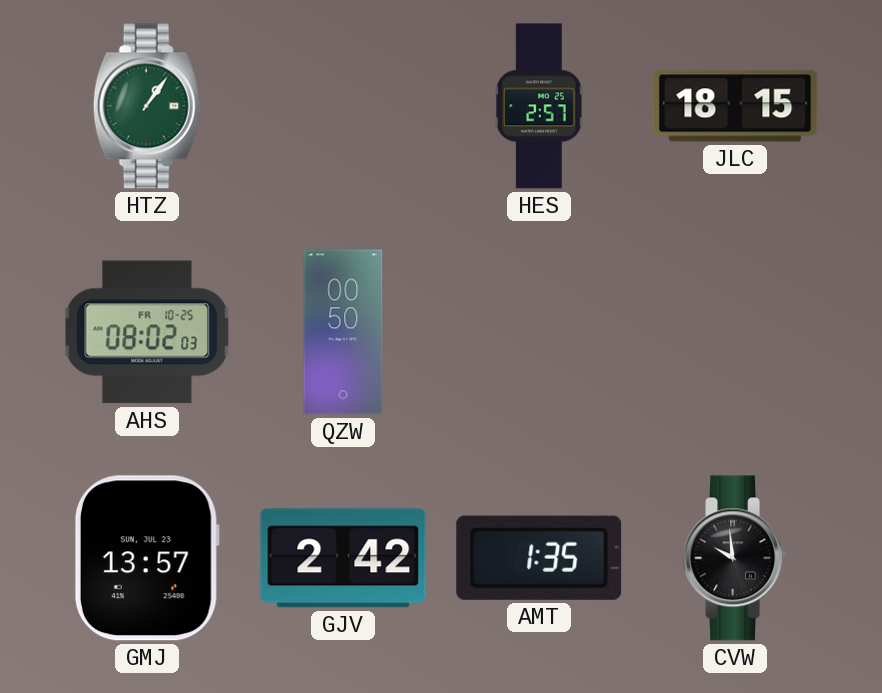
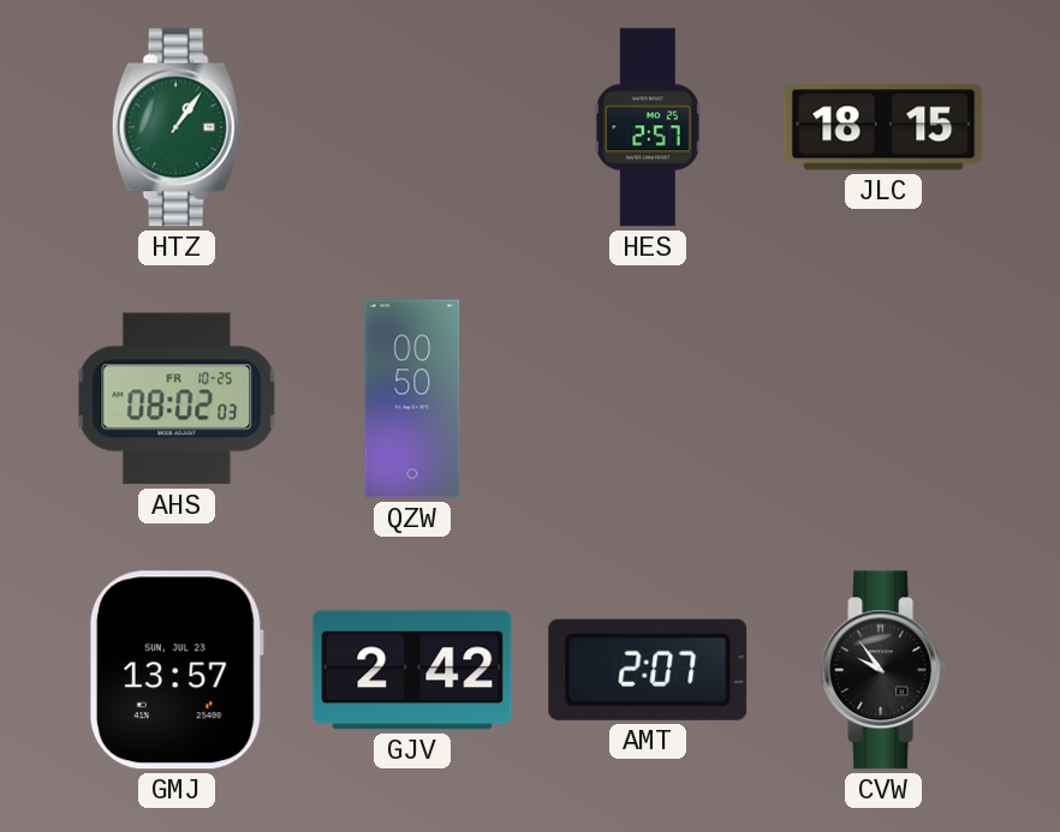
AMT: 1:35 -> 2:07 (648, 670)
CVW: 9:59 -> 9:54 (883, 670)
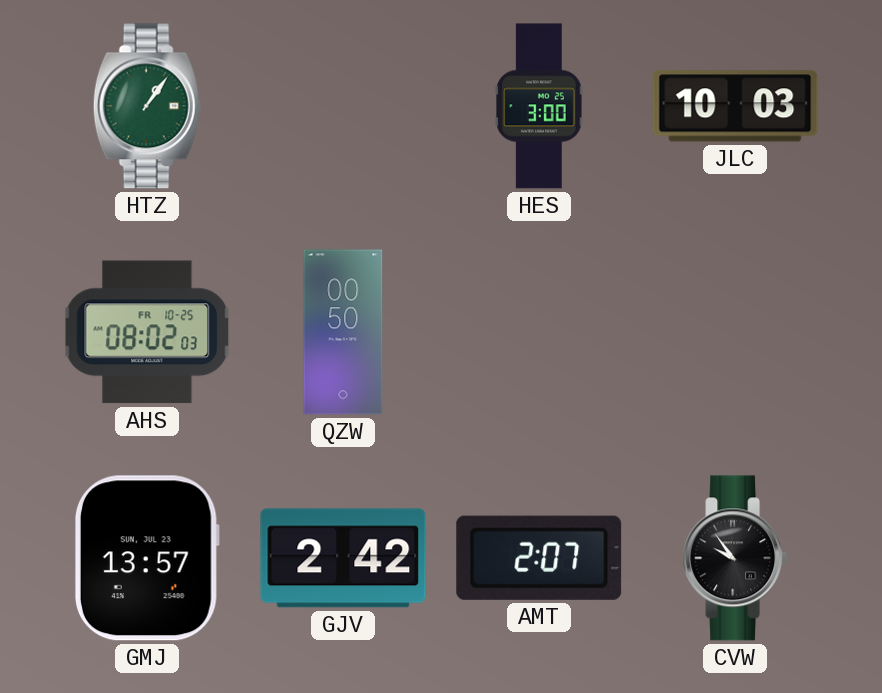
HES: 2:57 -> 3:00 (539, 106)
JLC: 18:15 -> 10:03 (735, 106)
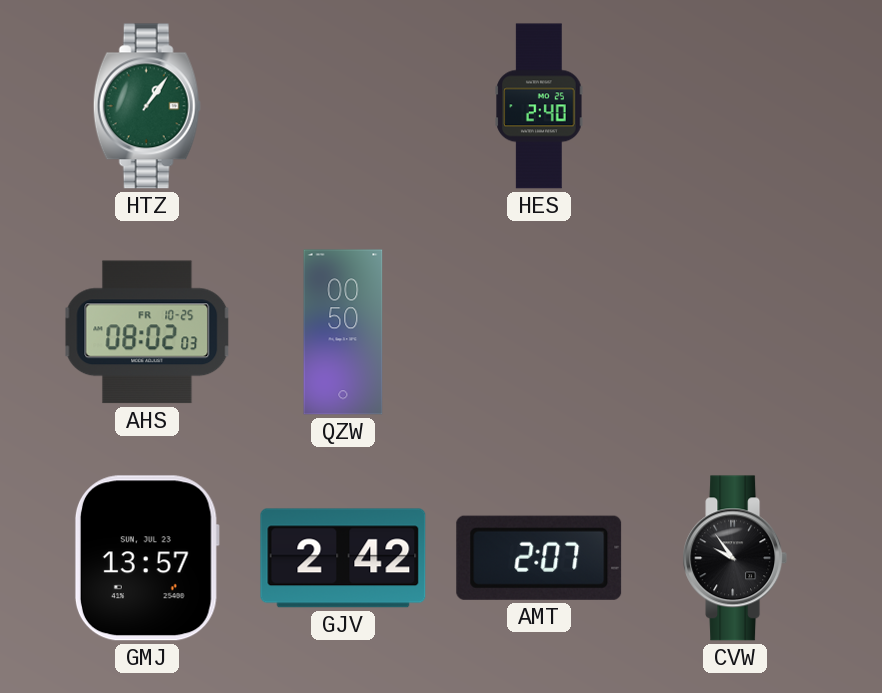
HES: 3:00 -> 2:40 (539, 106)
JLC: 10:03 -> none (735, 106)
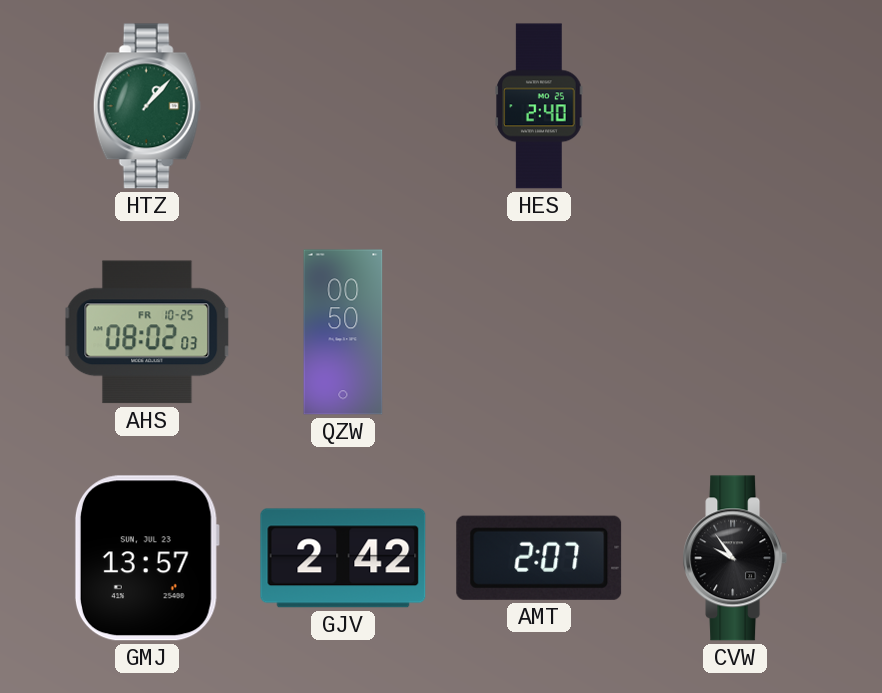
HTZ: 1:06 -> 1:07 (147, 106)
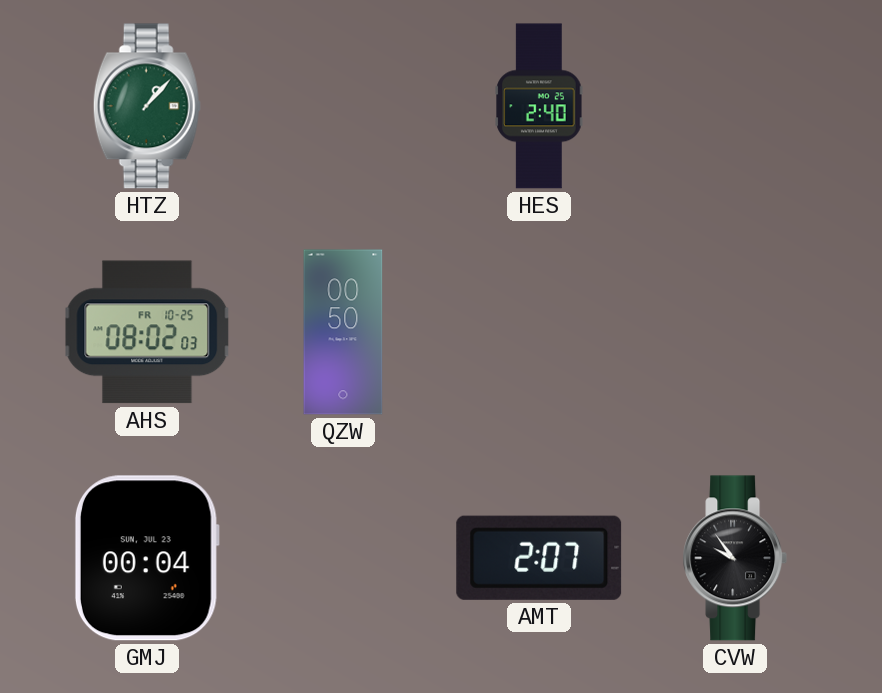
GMJ: 13:57 -> 00:04 (147, 558)
GJV: 2:42 -> none (343, 558)
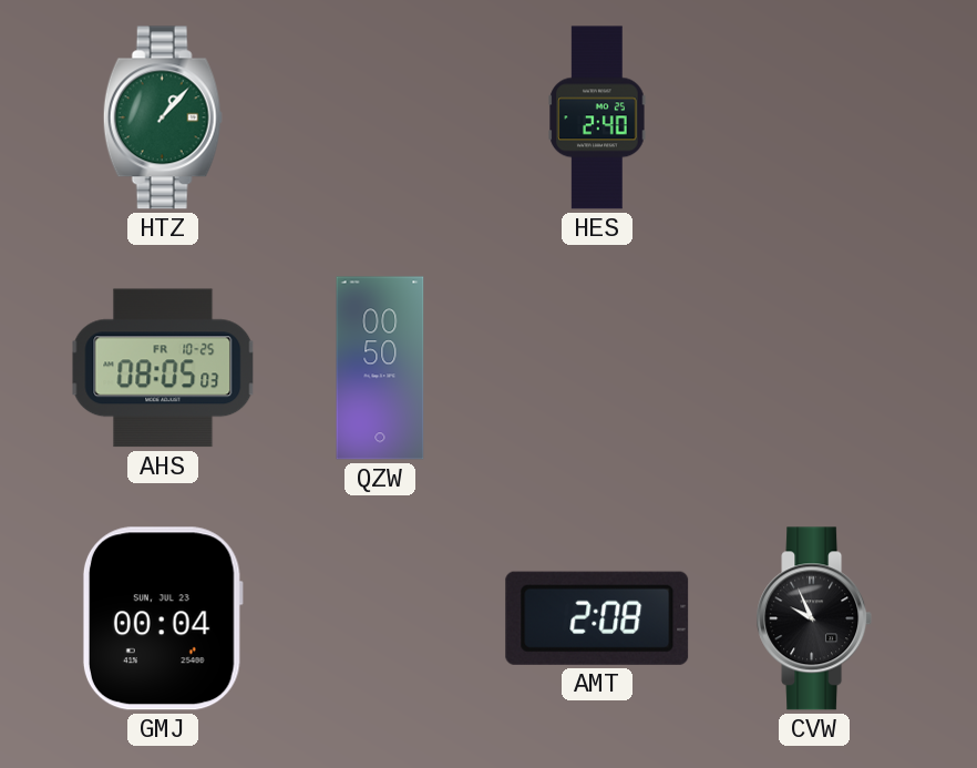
AHS: 08:02 -> 08:05 (163, 368)
AMT: 2:07 -> 2:08 (597, 618)
CVW: 9:54 -> 9:56 (814, 618)
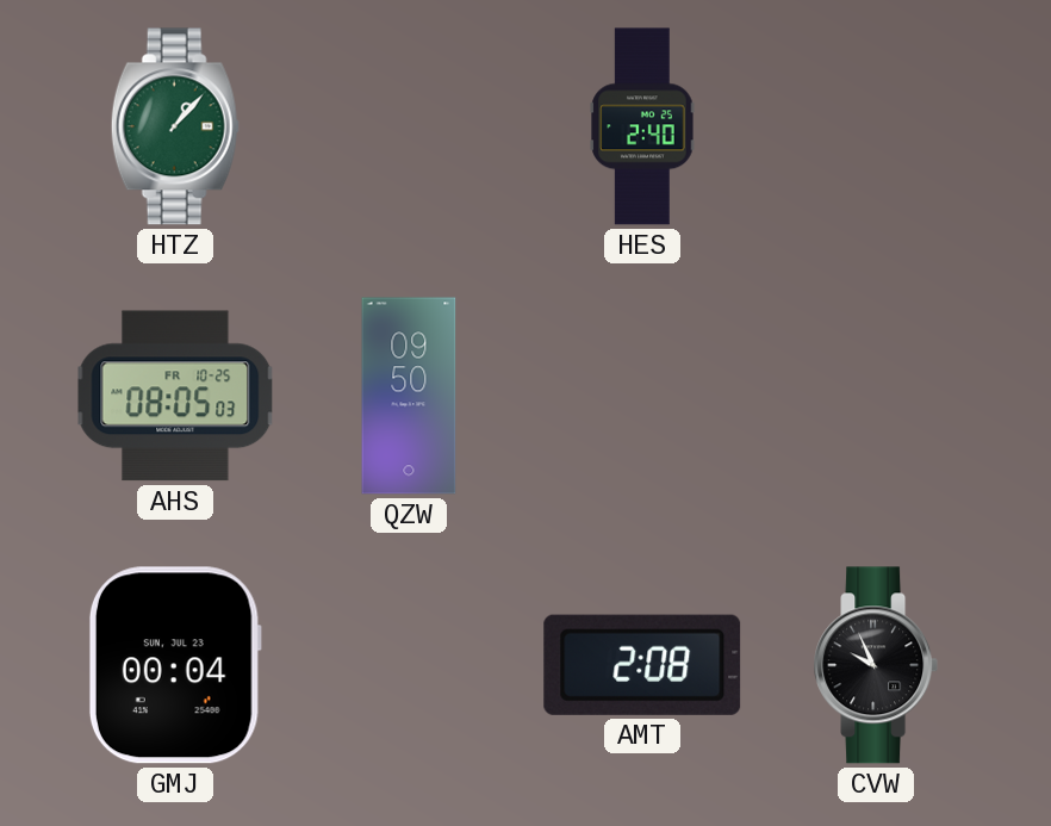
QZW: 00:50 -> 09:50 (409, 396)
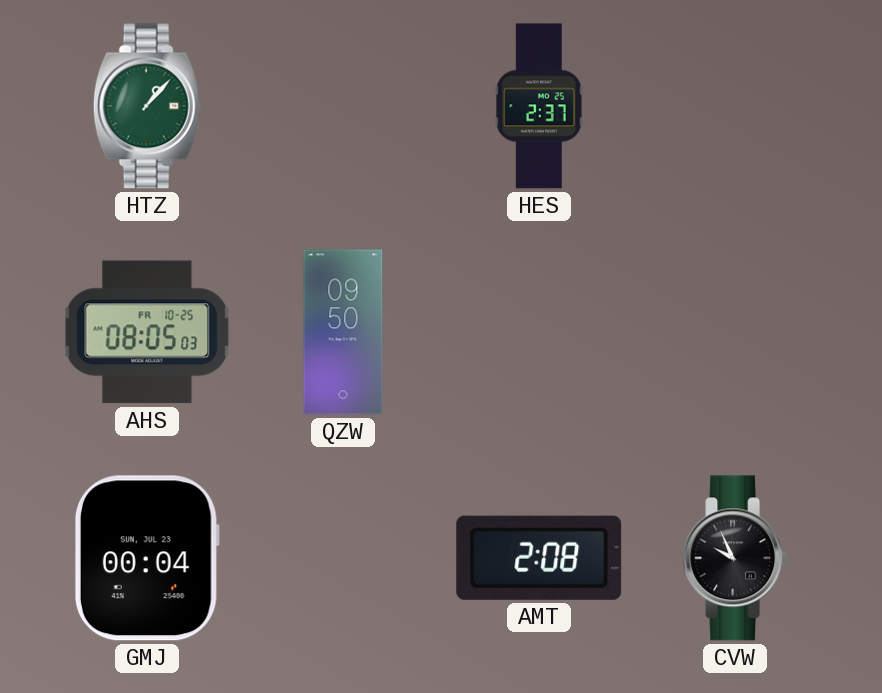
HES: 2:40 -> 2:37 (539, 106)
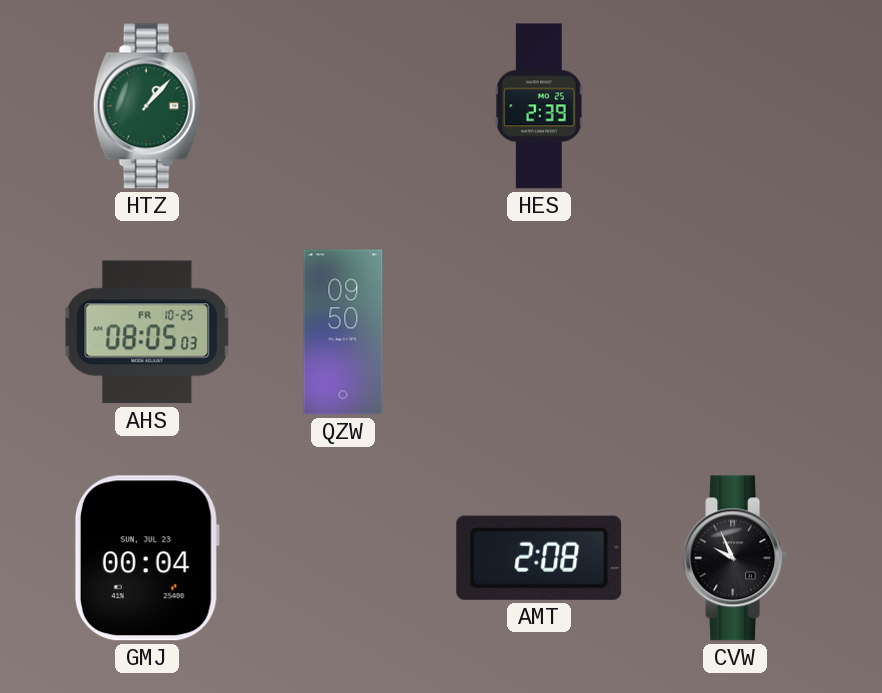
HES: 2:37 -> 2:39 (539, 106)
